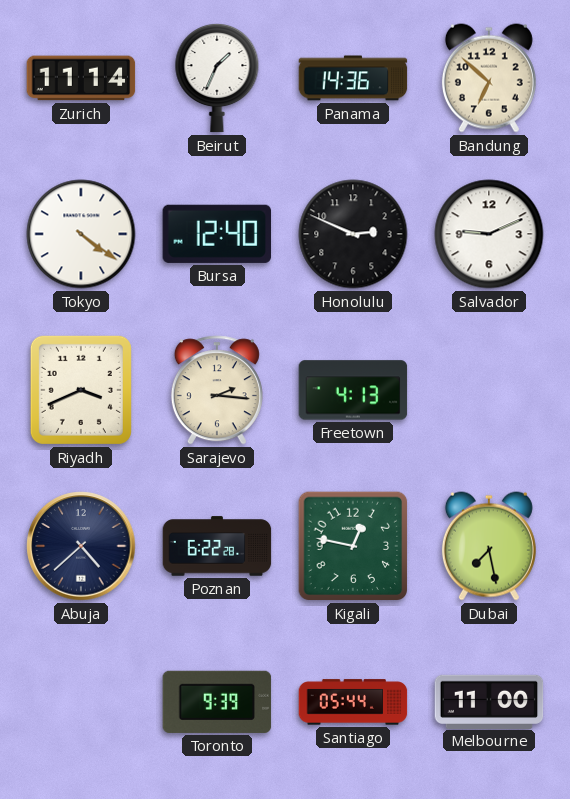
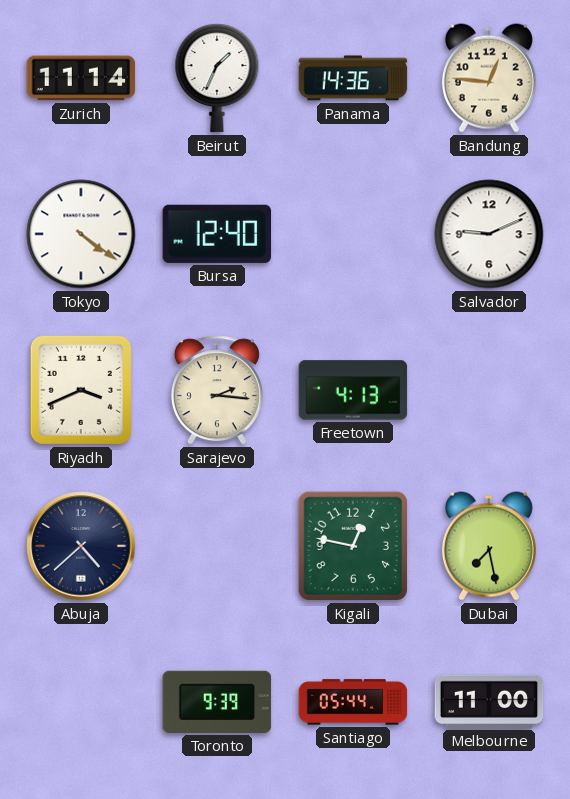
Bandung: 6:52 -> 12:46 (489, 78)
Honolulu: 2:49 -> none (353, 234)
Poznan: 6:22 -> none (217, 546)
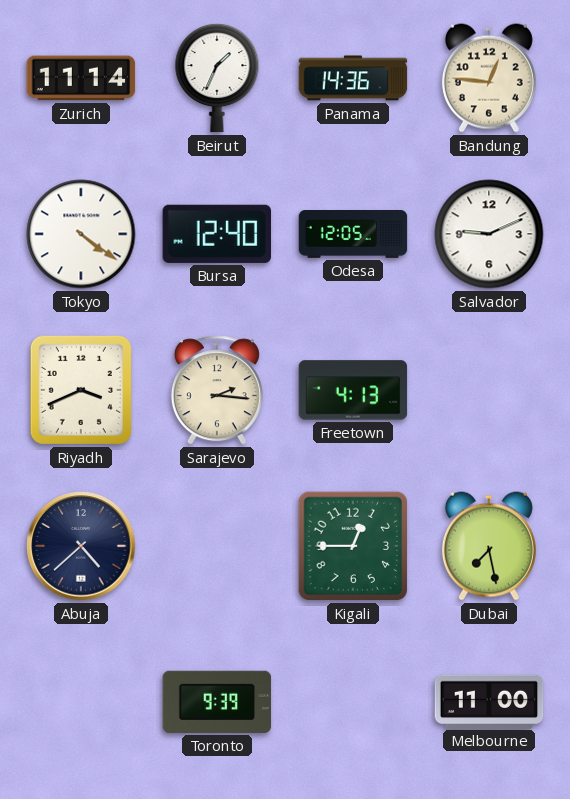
Odesa: none -> 12:05 (353, 235)
Kigali: 12:47 -> 12:45 (353, 546)
Santiago: 05:44 -> none (353, 702)
